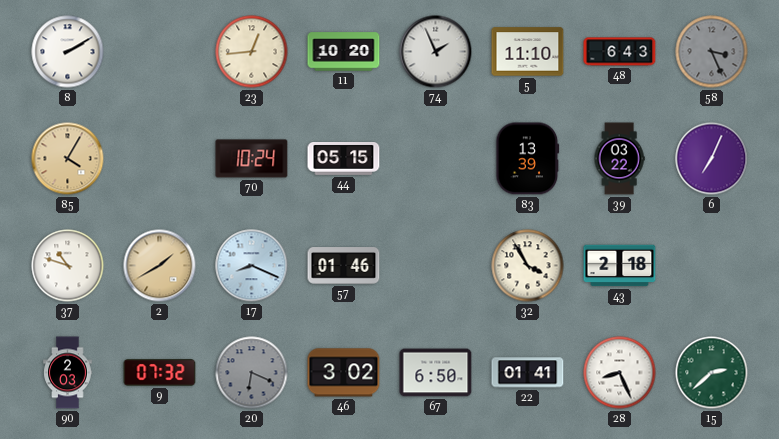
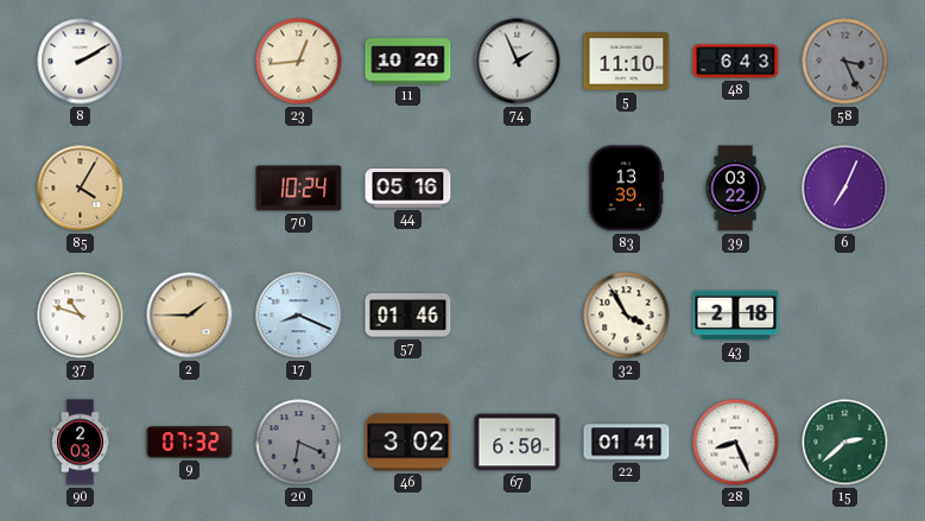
44: 05:15 -> 05:16 (408, 189)
2: 1:40 -> 1:45 (190, 316)
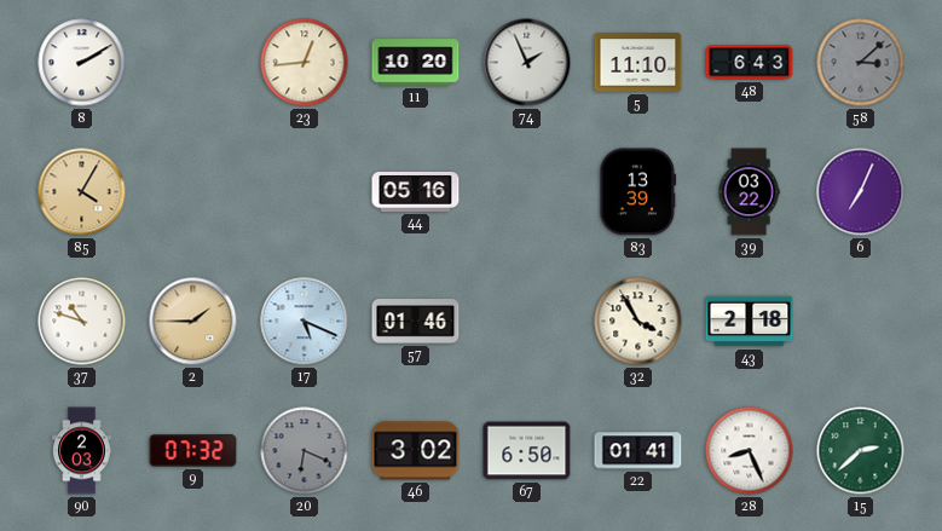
58: 3:26 -> 3:08 (861, 63)
70: 10:24 -> none (299, 189)
17: 8:19 -> 5:19 (305, 322)
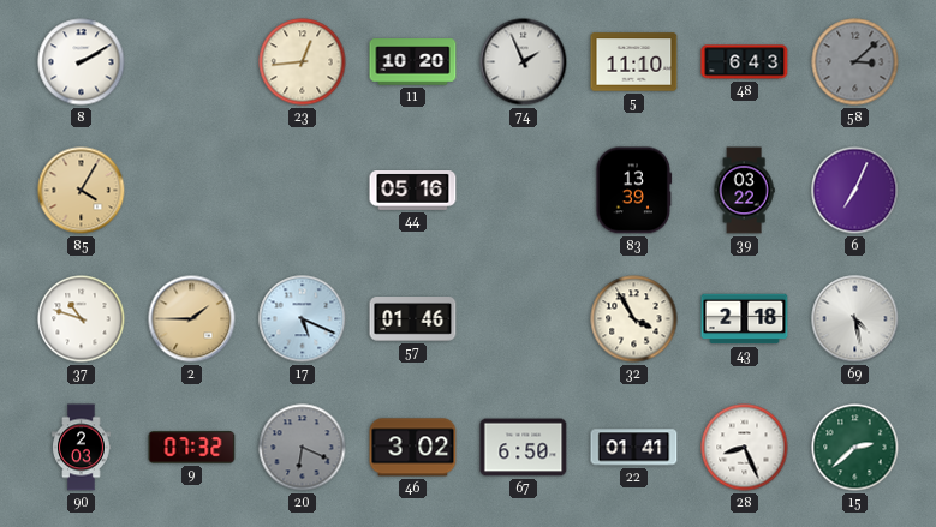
69: none -> 4:28 (855, 319)
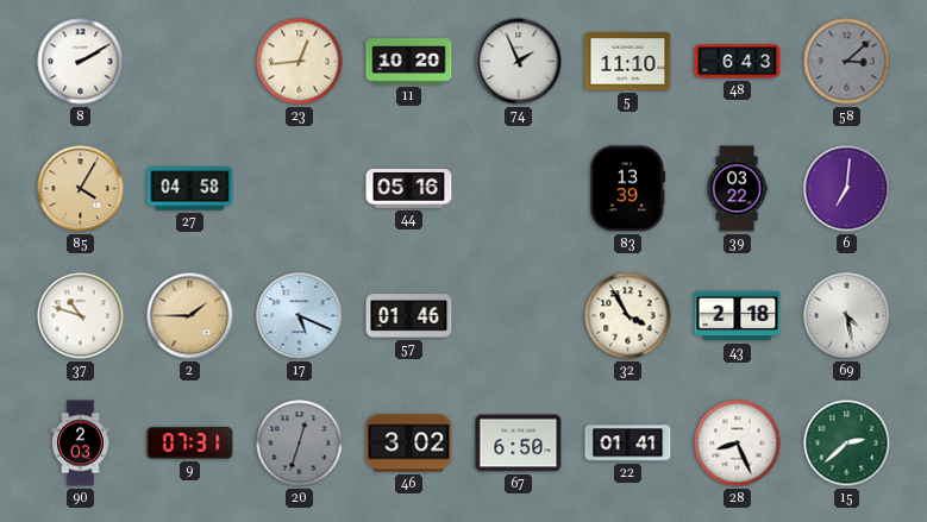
27: none -> 04:58 (190, 189)
6: 7:04 -> 7:01 (847, 189)
9: 07:32 -> 07:31 (190, 444)
20: 6:19 -> 12:33 (300, 444)
